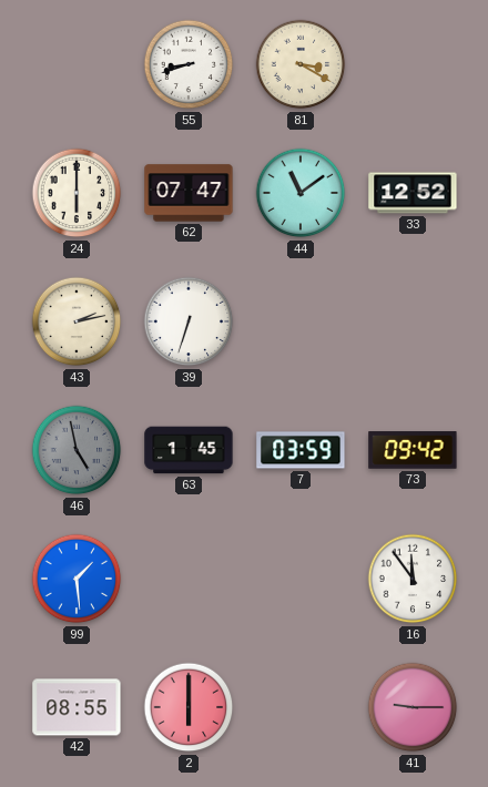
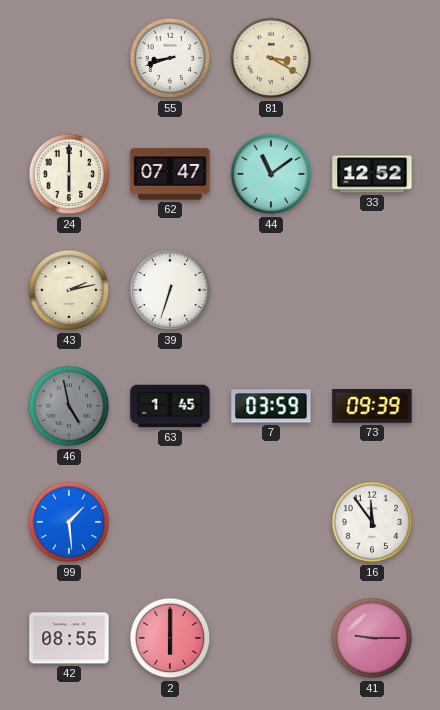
73: 09:42 -> 09:39 (372, 406)
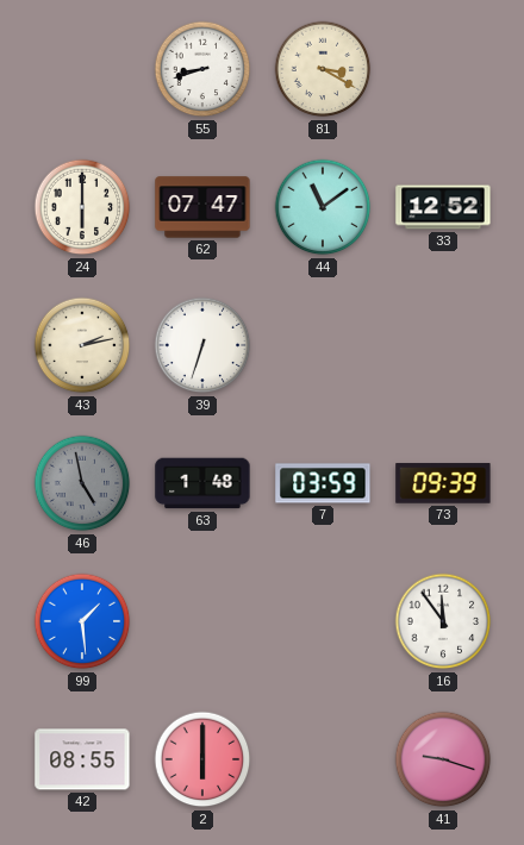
63: 1:45 -> 1:48 (202, 483)
41: 9:15 -> 9:18 (443, 759)
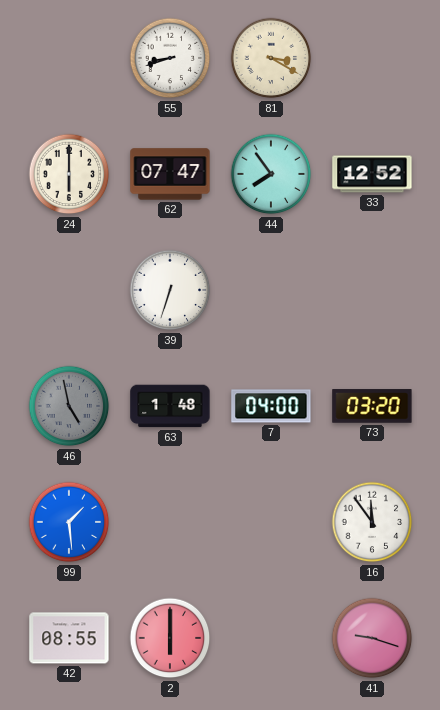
44: 11:09 -> 7:54 (271, 174)
43: 2:13 -> none (82, 345)
7: 03:59 -> 04:00 (271, 406)
73: 09:39 -> 03:20 (372, 406)
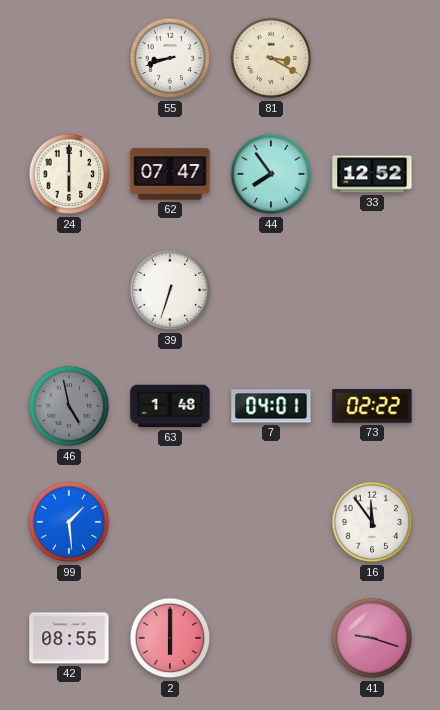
7: 04:00 -> 04:01 (271, 406)
73: 03:20 -> 02:22 (372, 406)
